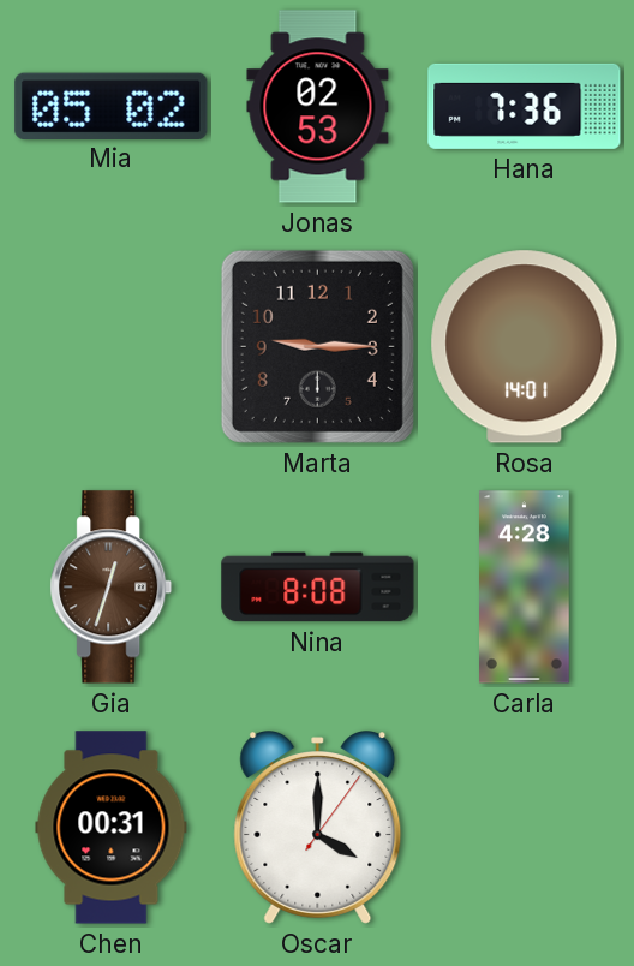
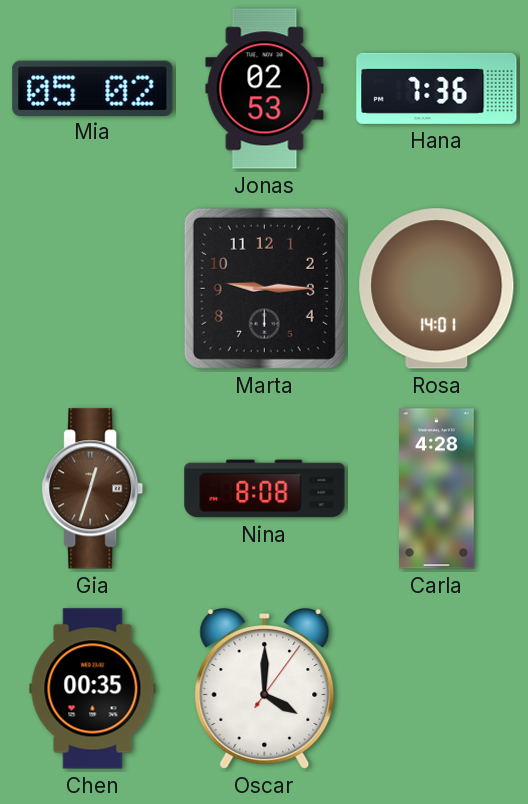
Chen: 00:31 -> 00:35 (93, 689)
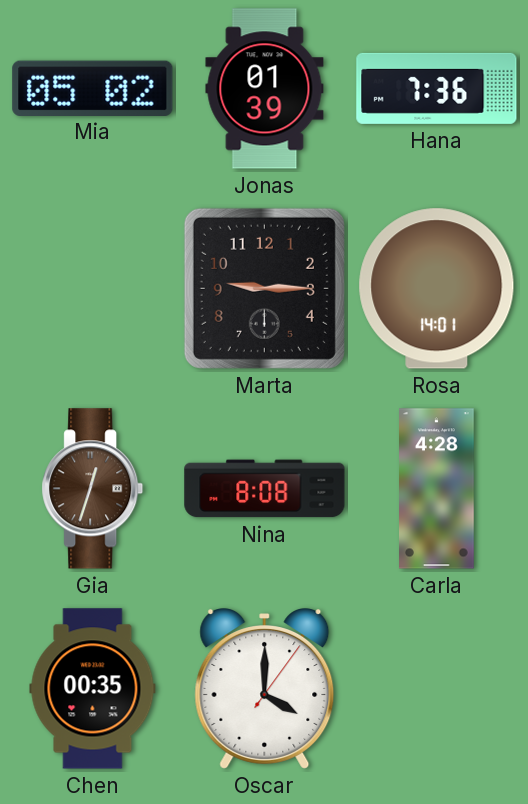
Jonas: 02:53 -> 01:39 (265, 89)
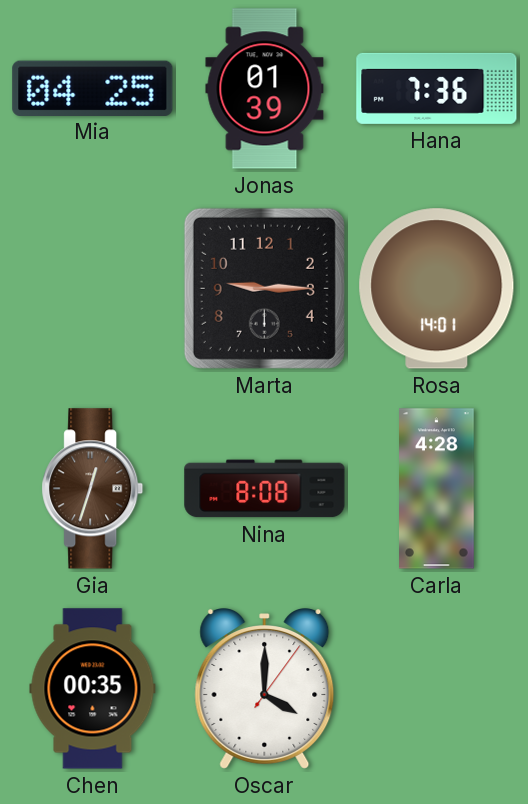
Mia: 05:02 -> 04:25 (93, 88)
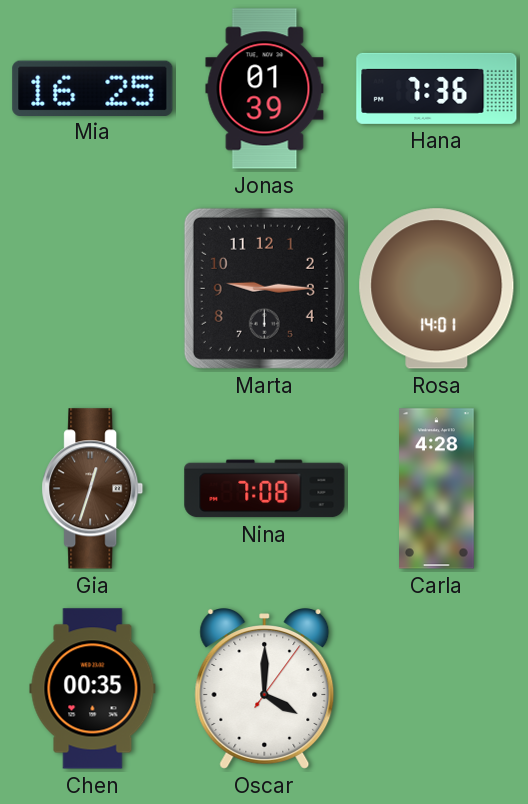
Mia: 04:25 -> 16:25 (93, 88)
Nina: 8:08 -> 7:08 (265, 489)
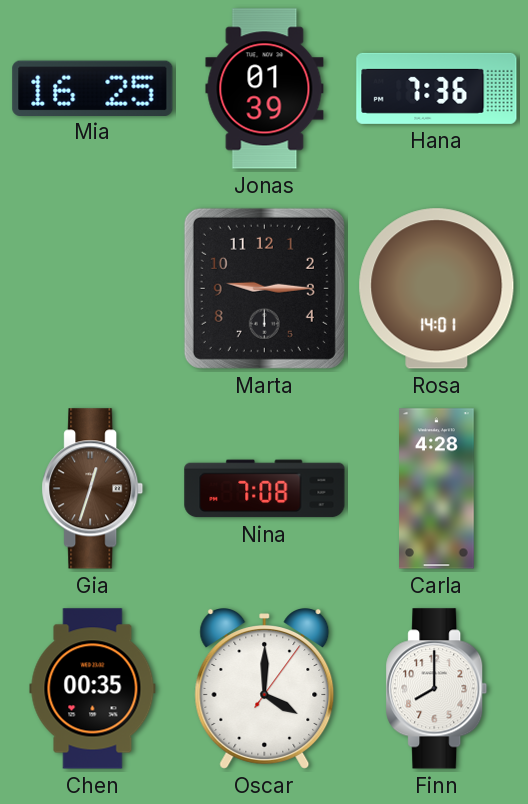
Finn: none -> 8:00 (437, 689)
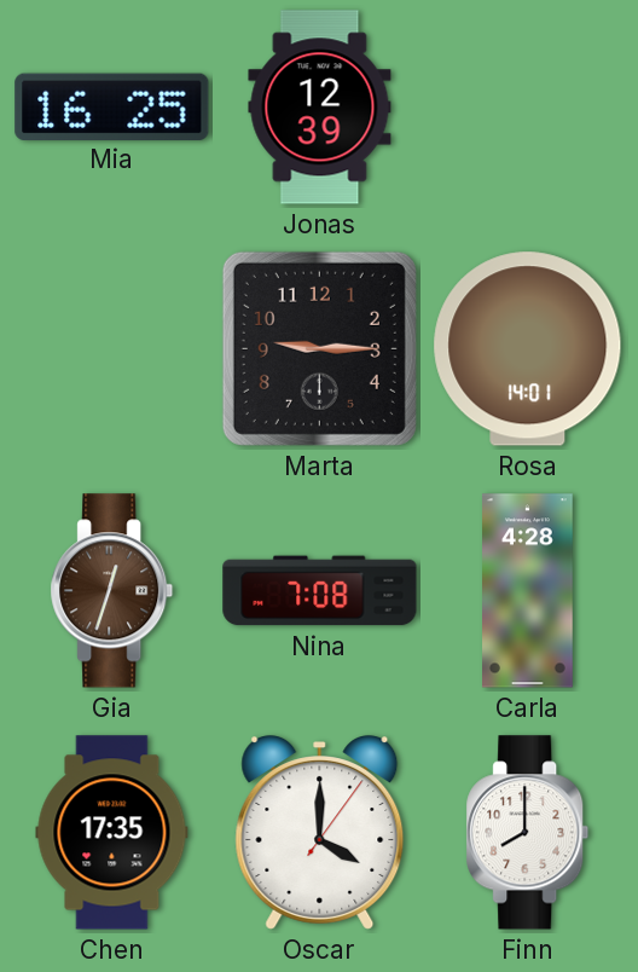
Jonas: 01:39 -> 12:39 (320, 108)
Hana: 7:36 -> none (437, 88)
Chen: 00:35 -> 17:35 (112, 833)
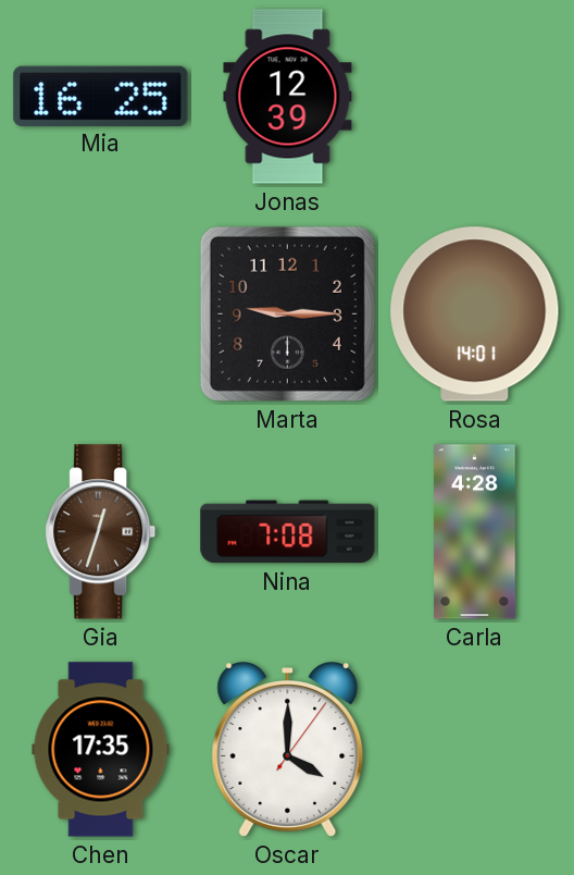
Finn: 8:00 -> none (528, 833)
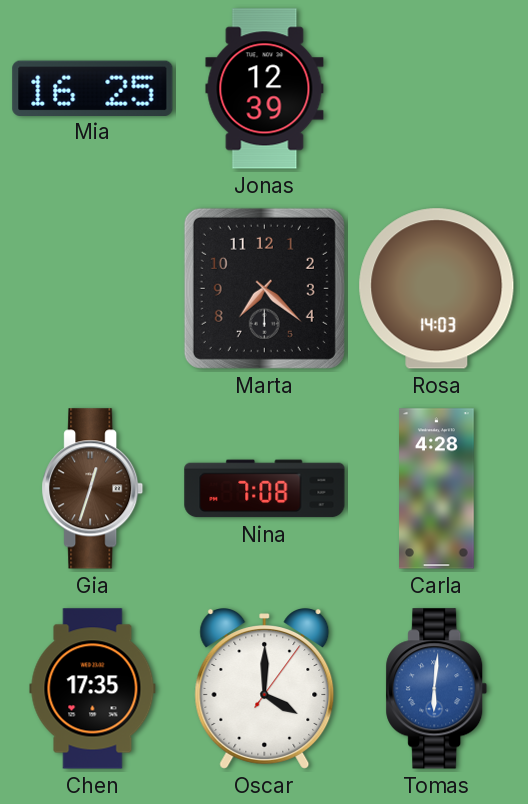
Marta: 9:15 -> 7:22 (264, 288)
Rosa: 14:01 -> 14:03 (437, 289)
Tomas: none -> 6:01 (437, 689)
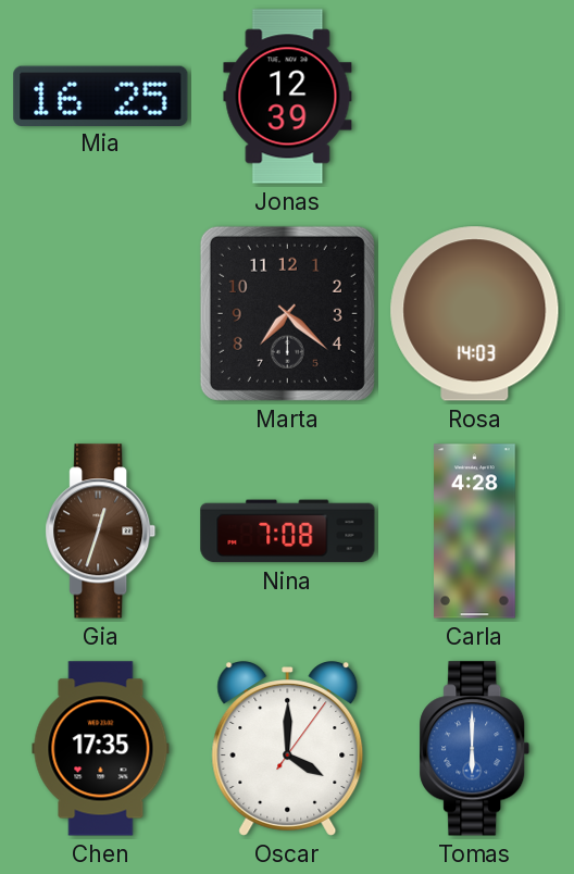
Tomas: 6:01 -> 6:00 (475, 749)
